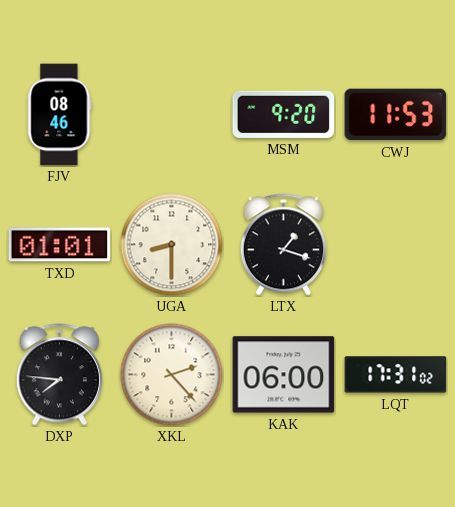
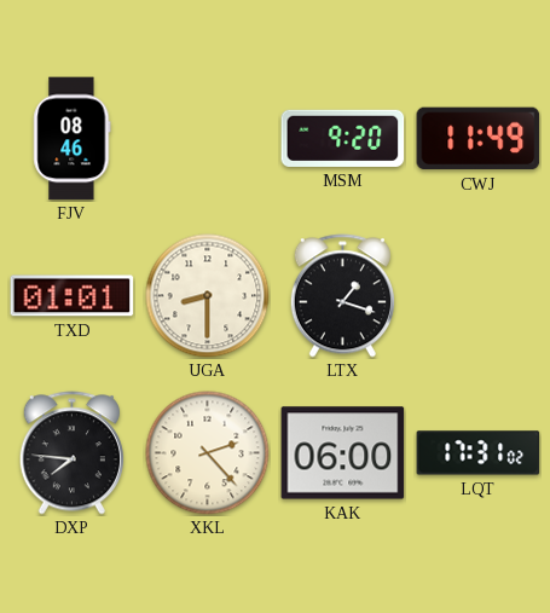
CWJ: 11:53 -> 11:49 (479, 139)
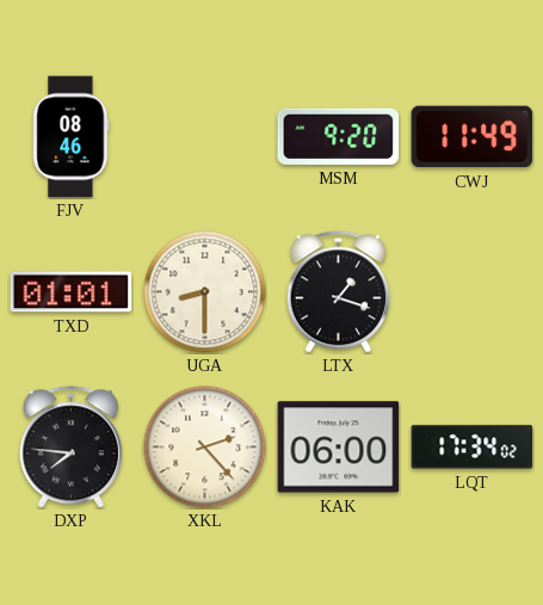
LQT: 17:31 -> 17:34 (473, 447)
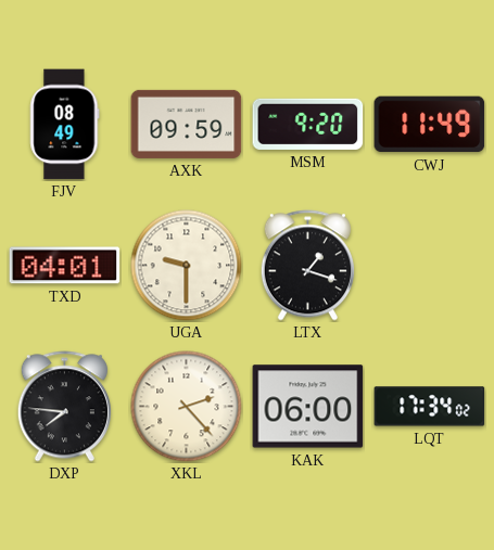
FJV: 08:46 -> 08:49 (65, 125)
AXK: none -> 09:59 (187, 124)
TXD: 01:01 -> 04:01 (65, 266)
UGA: 8:30 -> 9:30 (187, 266)
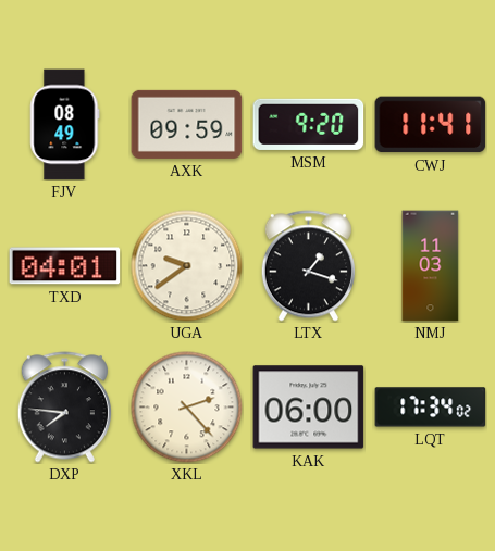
CWJ: 11:49 -> 11:41 (431, 125)
UGA: 9:30 -> 9:39 (187, 266)
NMJ: none -> 11:03 (431, 266)
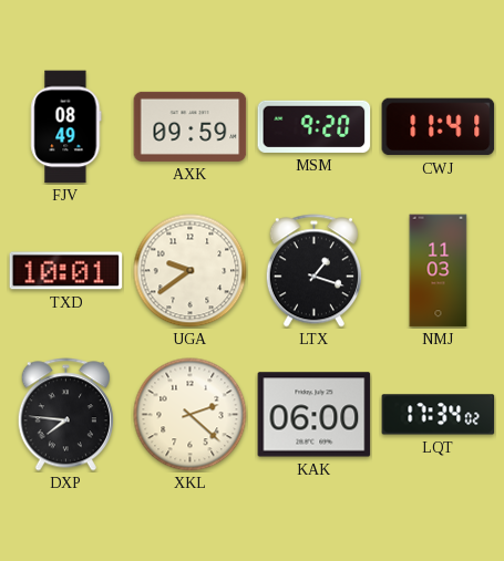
TXD: 04:01 -> 10:01 (66, 271)
XKL: 2:23 -> 2:22 (191, 415)
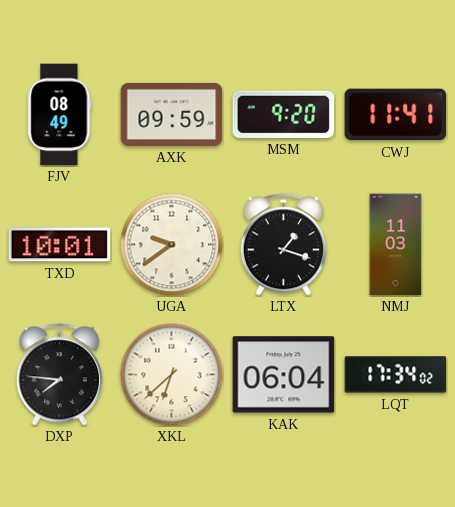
XKL: 2:22 -> 6:38 (172, 375)
KAK: 06:00 -> 06:04 (284, 375)
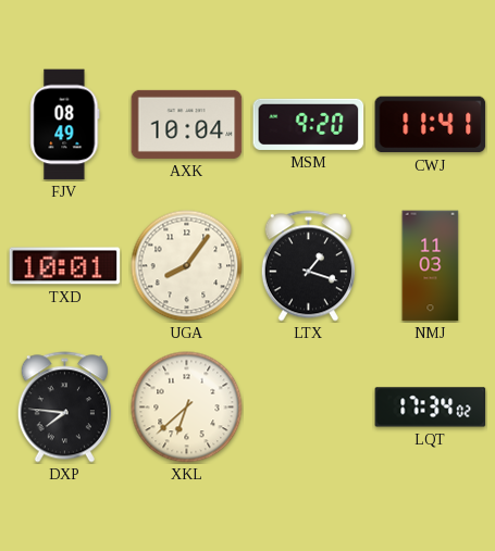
AXK: 09:59 -> 10:04 (187, 124)
UGA: 9:39 -> 8:06 (187, 266)
KAK: 06:04 -> none (284, 375)
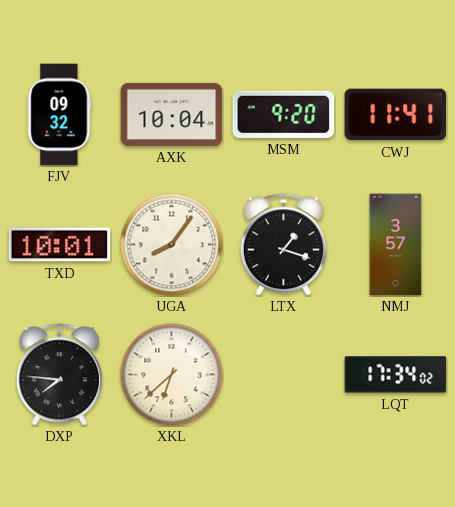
FJV: 08:49 -> 09:32 (60, 115)
NMJ: 11:03 -> 3:57 (396, 245)
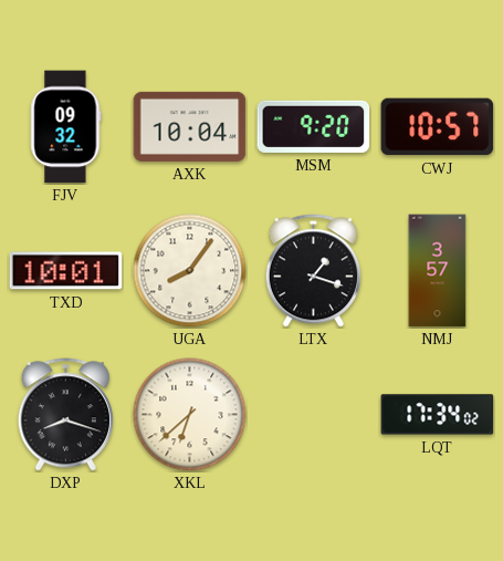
CWJ: 11:41 -> 10:57 (438, 127)
DXP: 7:46 -> 8:18 (65, 415)
